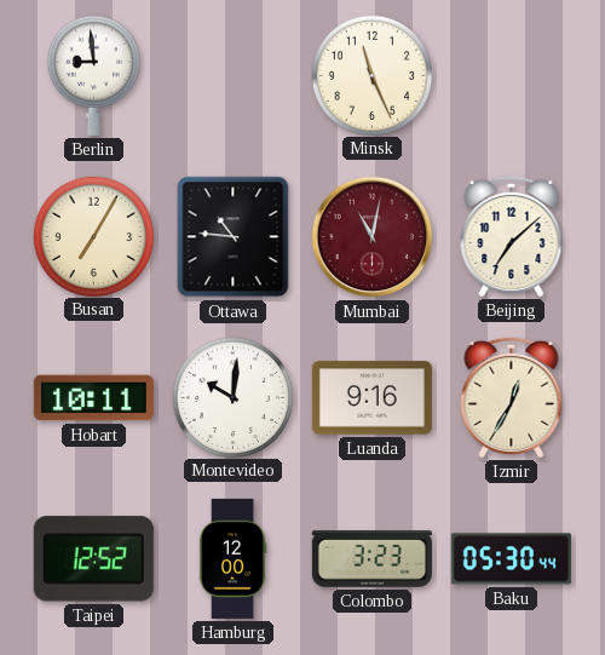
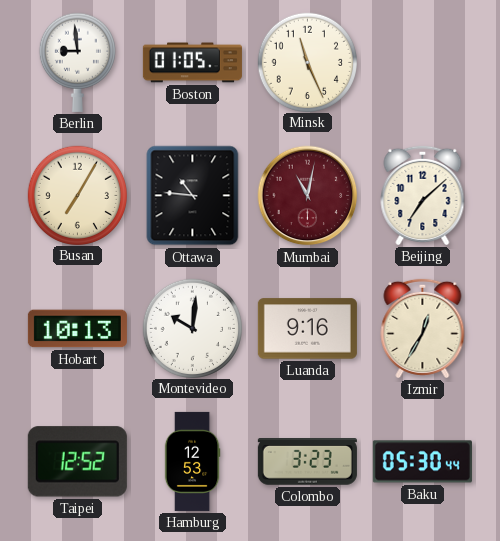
Boston: none -> 01:05 (192, 63)
Hobart: 10:11 -> 10:13 (77, 329)
Hamburg: 12:00 -> 12:53 (192, 461)
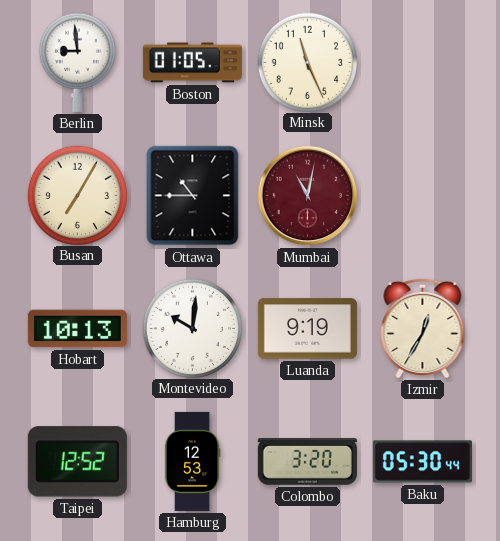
Ottawa: 10:46 -> 10:45 (193, 196)
Beijing: 7:08 -> none (423, 195)
Luanda: 9:16 -> 9:19 (307, 329)
Colombo: 3:23 -> 3:20 (307, 462)
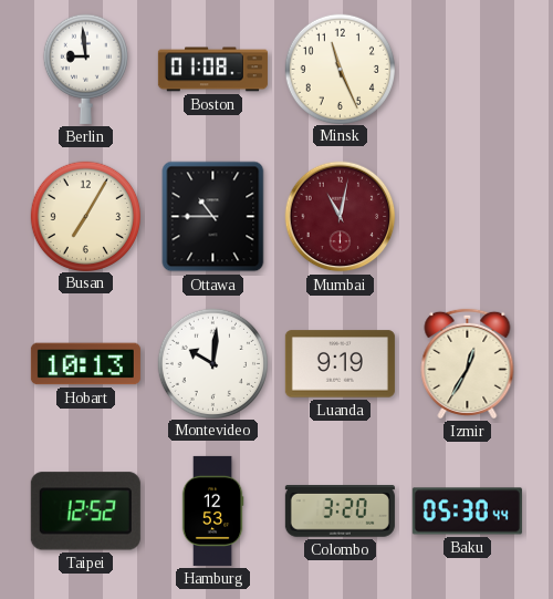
Boston: 01:05 -> 01:08 (212, 70)
